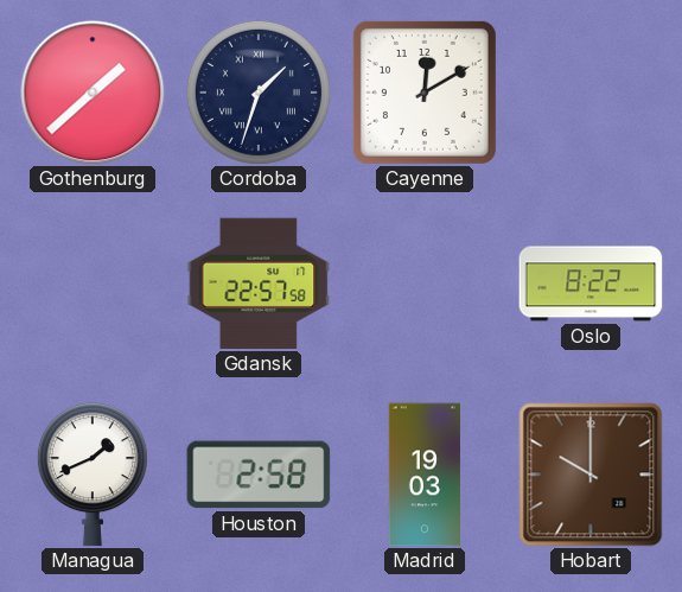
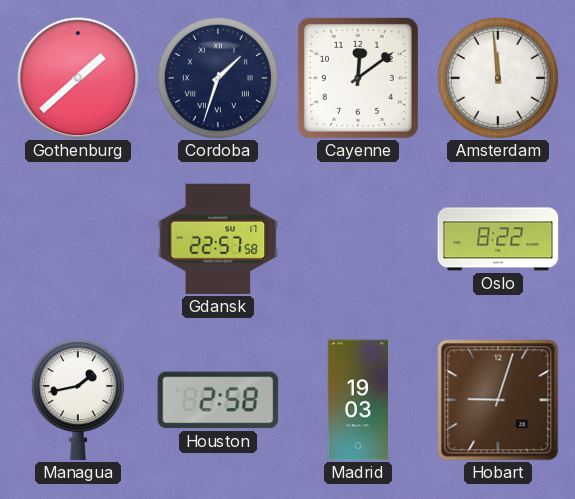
Cayenne: 12:10 -> 12:09 (358, 78)
Amsterdam: none -> 11:59 (498, 78)
Managua: 1:41 -> 1:43 (78, 400)
Hobart: 10:00 -> 9:03 (498, 400)
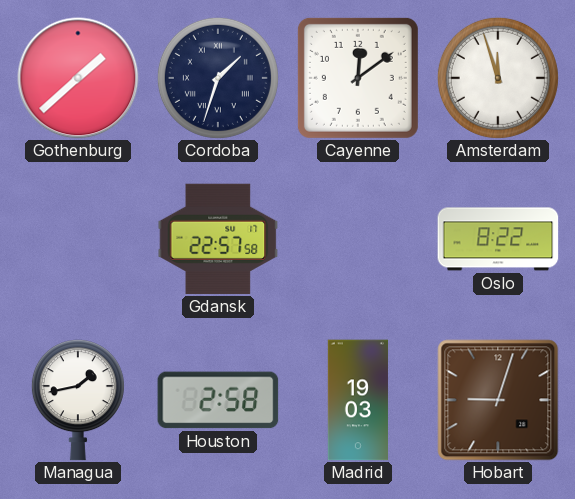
Amsterdam: 11:59 -> 11:57 (498, 78)
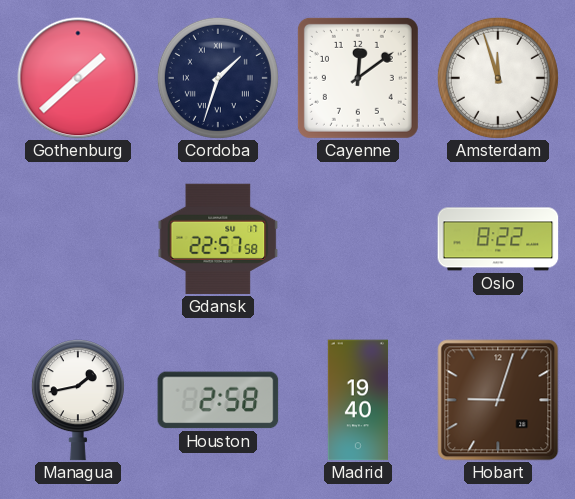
Madrid: 19:03 -> 19:40 (358, 400)
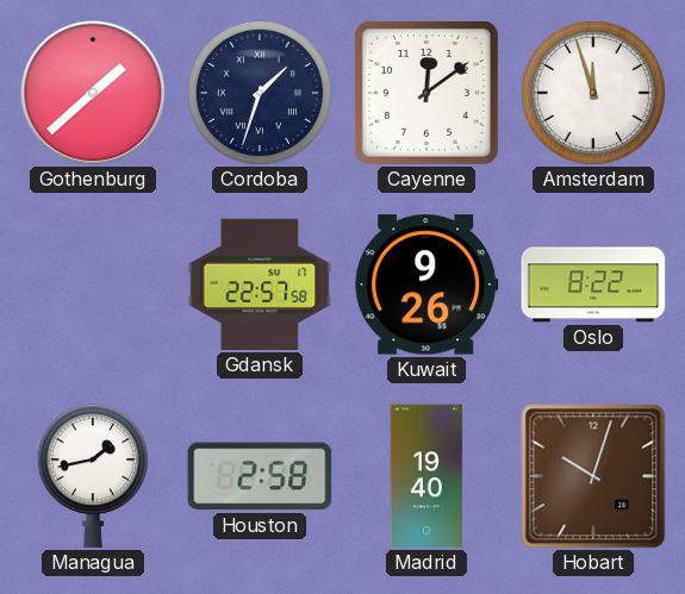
Kuwait: none -> 9:26 (426, 285)
Hobart: 9:03 -> 10:03 (593, 476)
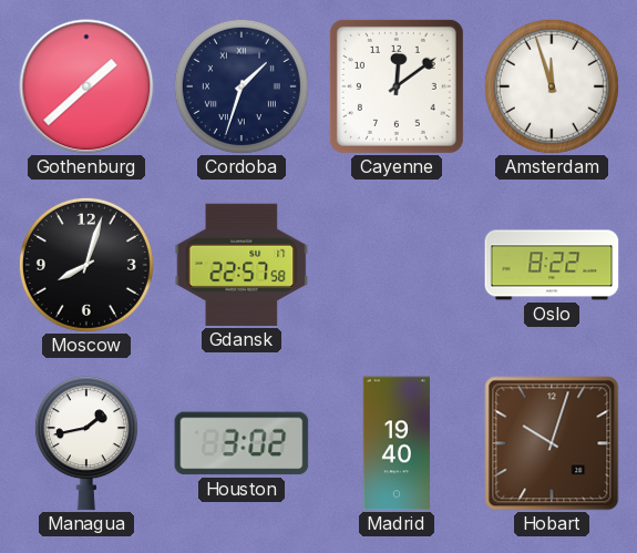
Moscow: none -> 8:03 (86, 265)
Kuwait: 9:26 -> none (426, 285)
Houston: 2:58 -> 3:02 (242, 443)
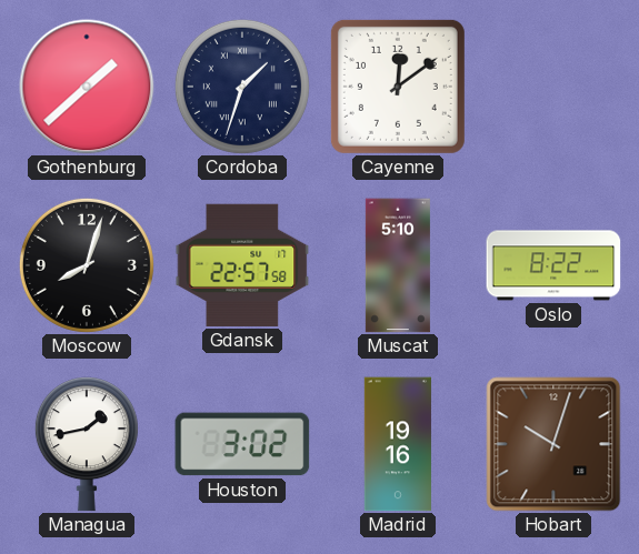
Amsterdam: 11:57 -> none (552, 86)
Muscat: none -> 5:10 (398, 265)
Madrid: 19:40 -> 19:16 (398, 444)
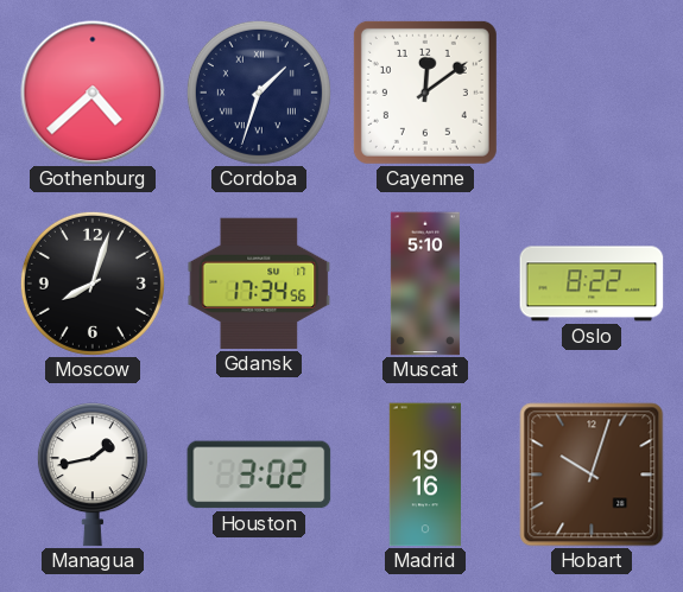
Gothenburg: 1:38 -> 4:38 (93, 93)
Gdansk: 22:57 -> 17:34 (259, 284)
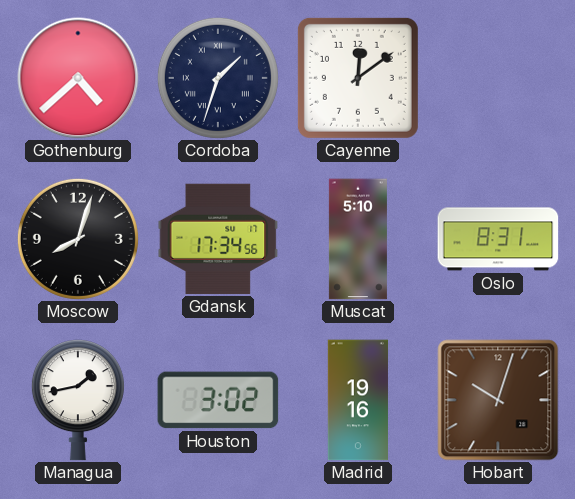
Oslo: 8:22 -> 8:31 (498, 239)
